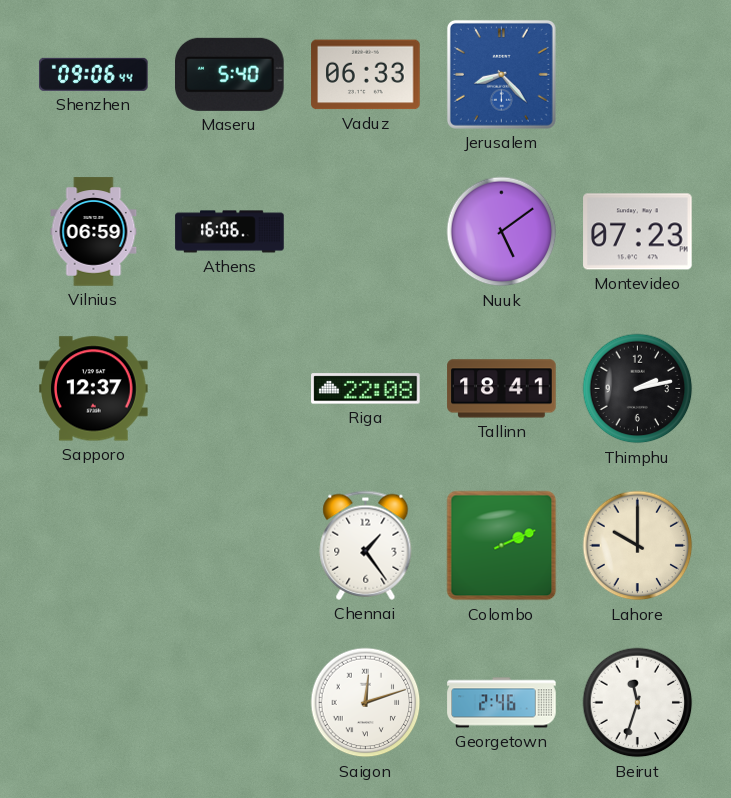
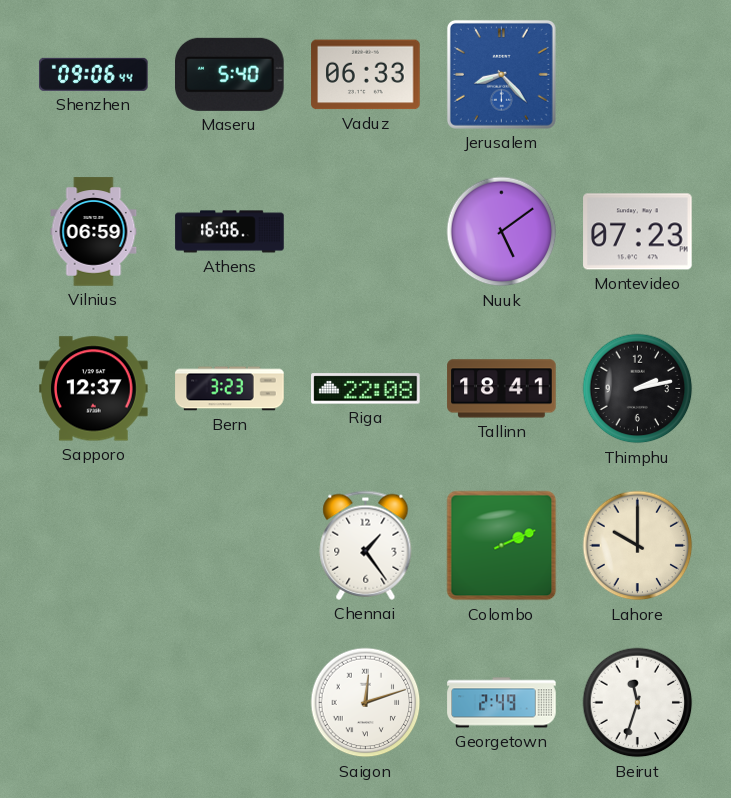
Bern: none -> 3:23 (230, 389)
Georgetown: 2:46 -> 2:49 (502, 703)
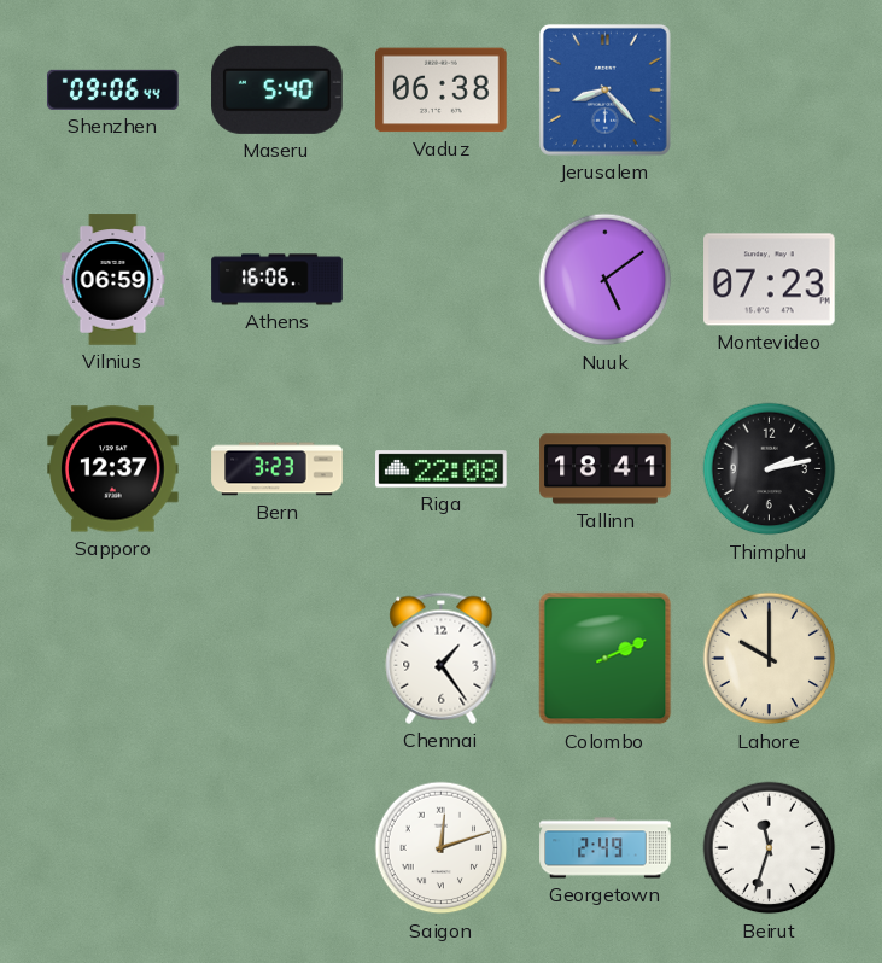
Vaduz: 06:33 -> 06:38 (442, 91)
